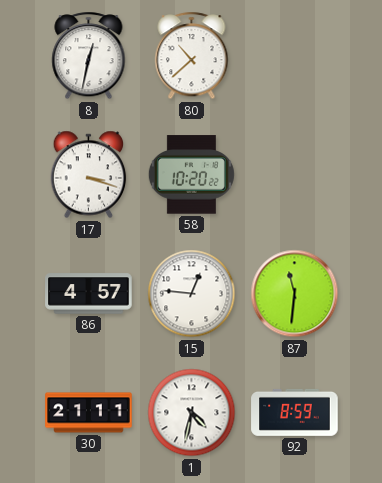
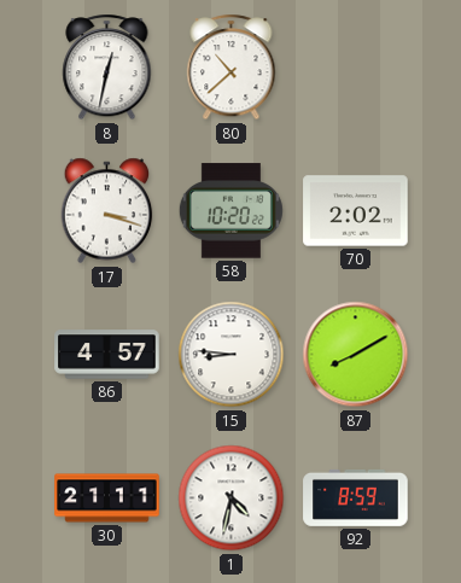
70: none -> 2:02 (356, 211)
15: 12:46 -> 8:46 (232, 355)
87: 11:31 -> 8:10 (356, 355)
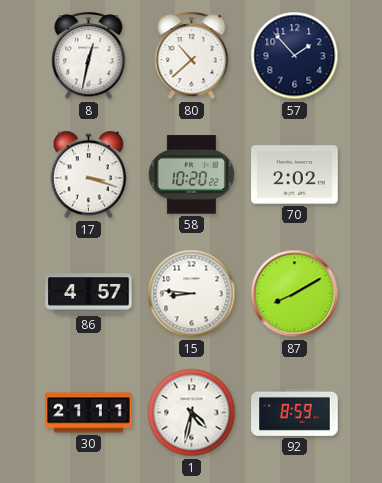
57: none -> 1:53 (295, 56)
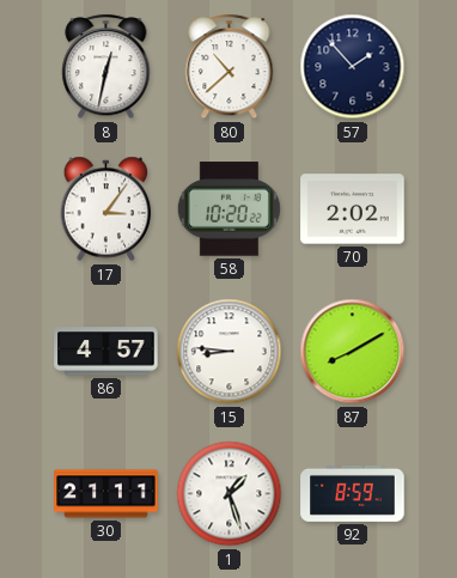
17: 3:18 -> 3:06 (106, 209)
1: 4:32 -> 1:27 (230, 494)
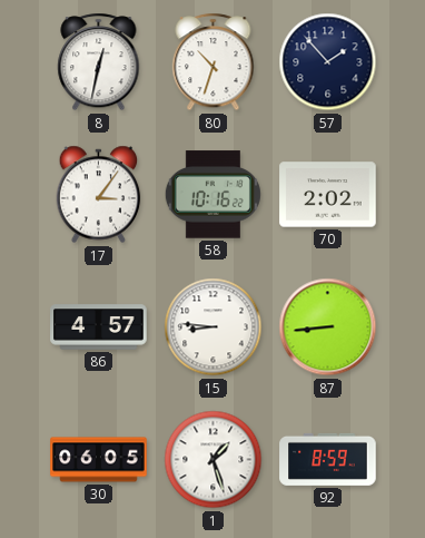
80: 10:38 -> 10:33 (214, 62)
58: 10:20 -> 10:16 (212, 195)
87: 8:10 -> 8:44 (328, 327)
30: 21:11 -> 06:05 (99, 460)
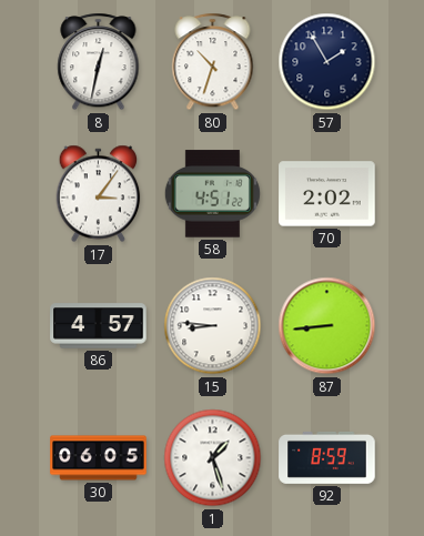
57: 1:53 -> 1:55 (327, 62)
58: 10:16 -> 4:51 (212, 194)
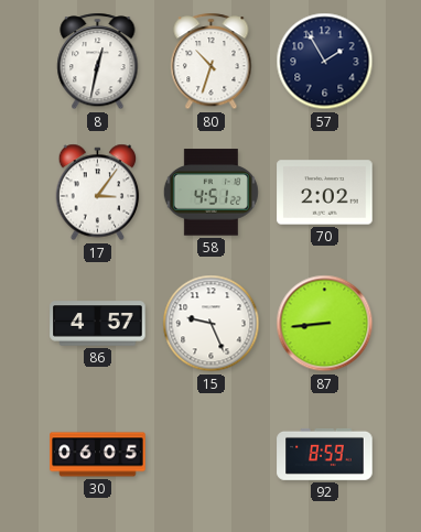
15: 8:46 -> 9:26 (212, 324)
1: 1:27 -> none (213, 458)
